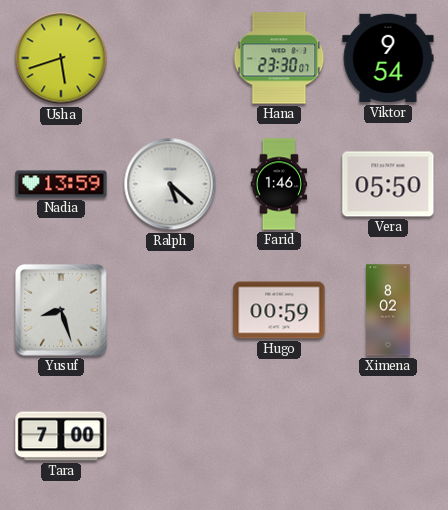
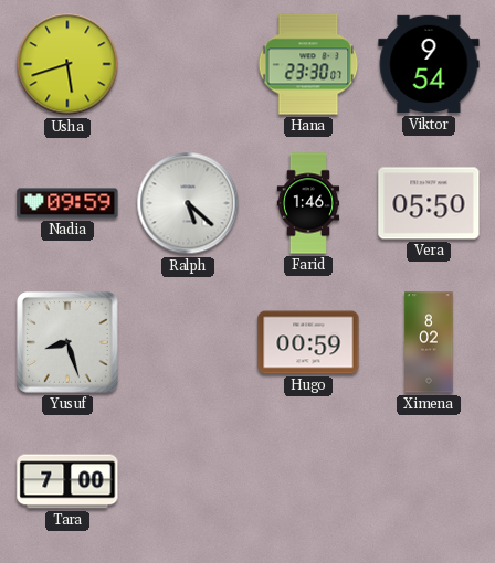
Nadia: 13:59 -> 09:59 (67, 203)
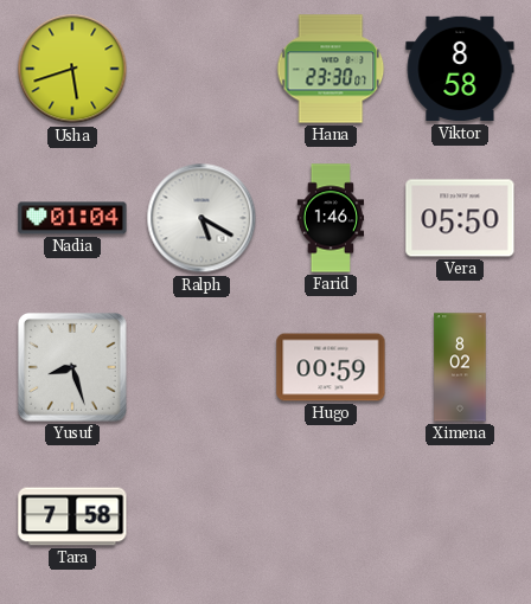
Viktor: 9:54 -> 8:58 (460, 69)
Nadia: 09:59 -> 01:04 (72, 218)
Ralph: 5:22 -> 5:20 (201, 218)
Tara: 7:00 -> 7:58 (72, 516)
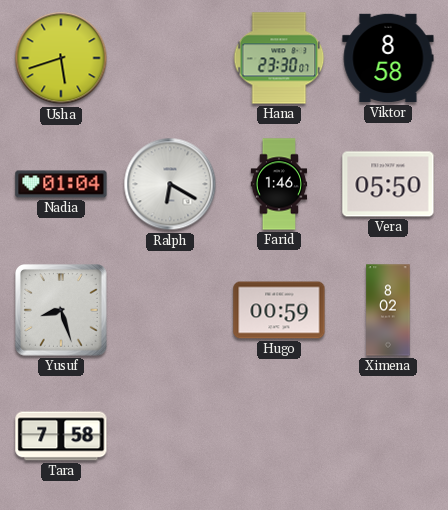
Ralph: 5:20 -> 6:20 (170, 184)
